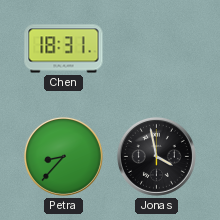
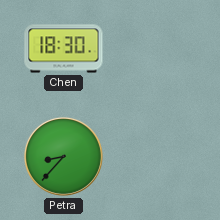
Chen: 18:31 -> 18:30 (64, 49)
Jonas: 3:58 -> none (156, 156)
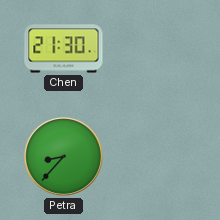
Chen: 18:30 -> 21:30 (64, 49)
